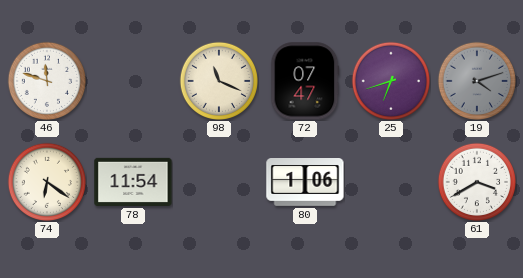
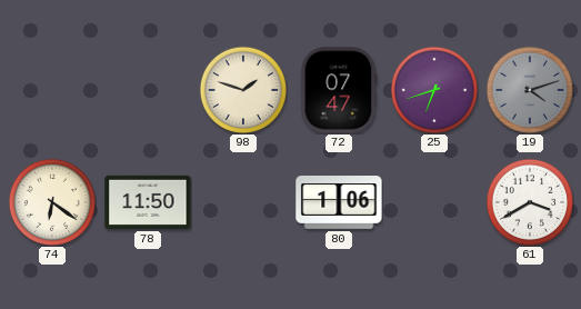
46: 11:48 -> none (46, 80)
98: 11:19 -> 1:48 (242, 89)
78: 11:54 -> 11:50 (148, 202)
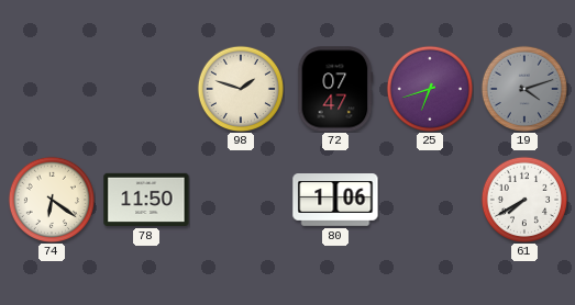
61: 3:40 -> 7:40 (523, 199)
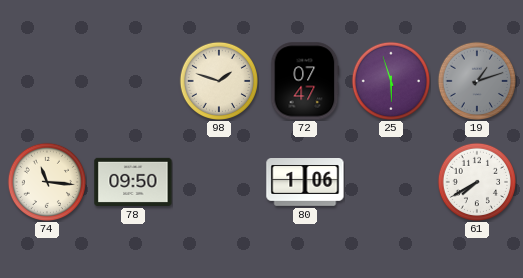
25: 6:42 -> 5:57 (390, 80)
19: 4:12 -> 1:12 (476, 80)
74: 6:21 -> 11:16 (46, 181)
78: 11:50 -> 09:50 (133, 182)
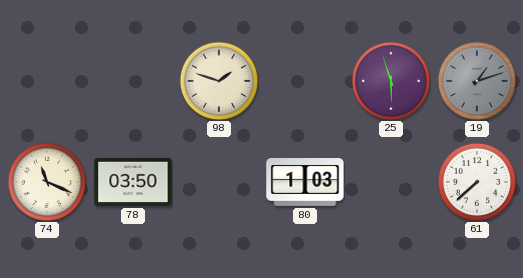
72: 07:47 -> none (305, 81)
74: 11:16 -> 11:19 (46, 181)
78: 09:50 -> 03:50 (133, 182)
80: 1:06 -> 1:03 (305, 183)
61: 7:40 -> 7:38 (476, 181)
